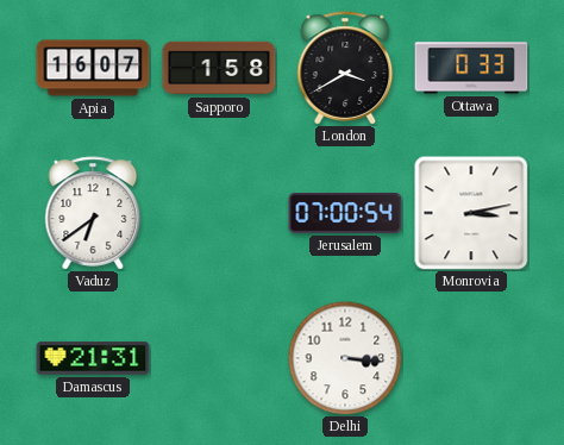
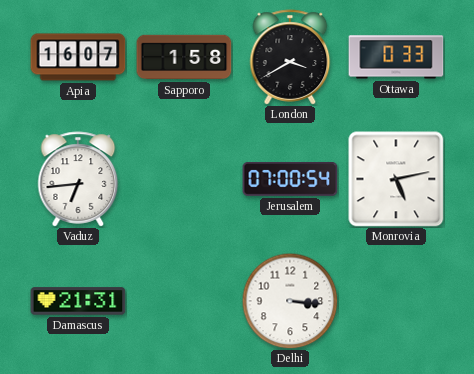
Vaduz: 6:39 -> 6:44 (78, 179)
Monrovia: 3:13 -> 5:13 (396, 179)
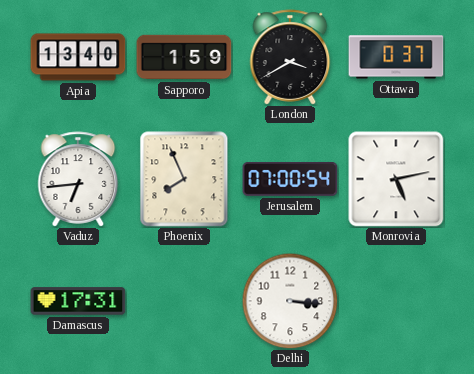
Apia: 16:07 -> 13:40 (78, 57)
Sapporo: 1:58 -> 1:59 (184, 57)
Ottawa: 0:33 -> 0:37 (396, 57)
Phoenix: none -> 7:56 (184, 179)
Damascus: 21:31 -> 17:31 (78, 301)
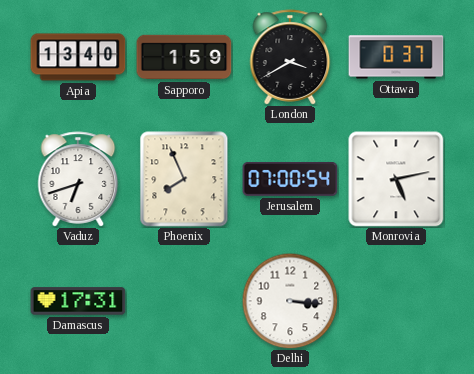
Vaduz: 6:44 -> 6:42 (78, 179)
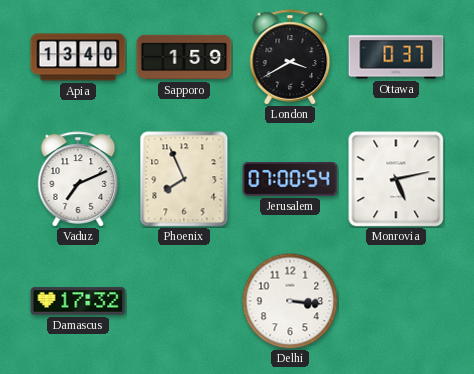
Vaduz: 6:42 -> 7:11 (78, 179)
Damascus: 17:31 -> 17:32 (78, 301)
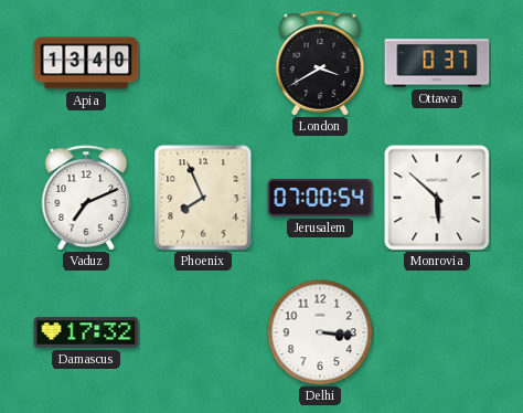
Sapporo: 1:59 -> none (184, 57)
Monrovia: 5:13 -> 5:52 (437, 198)
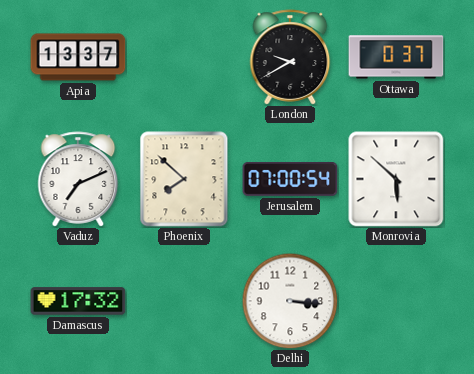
Apia: 13:40 -> 13:37 (78, 57)
London: 3:40 -> 9:40 (290, 57)
Phoenix: 7:56 -> 7:52 (184, 179)
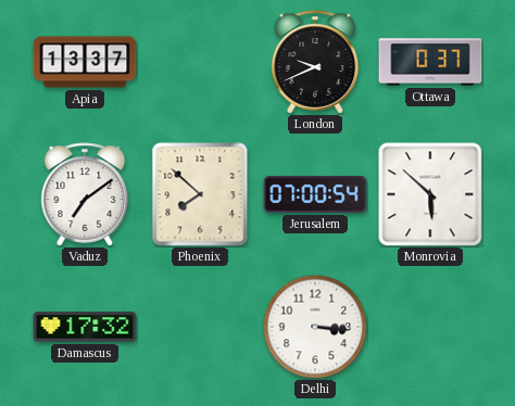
London: 9:40 -> 9:41 (315, 62)
Vaduz: 7:11 -> 7:09 (85, 194)
